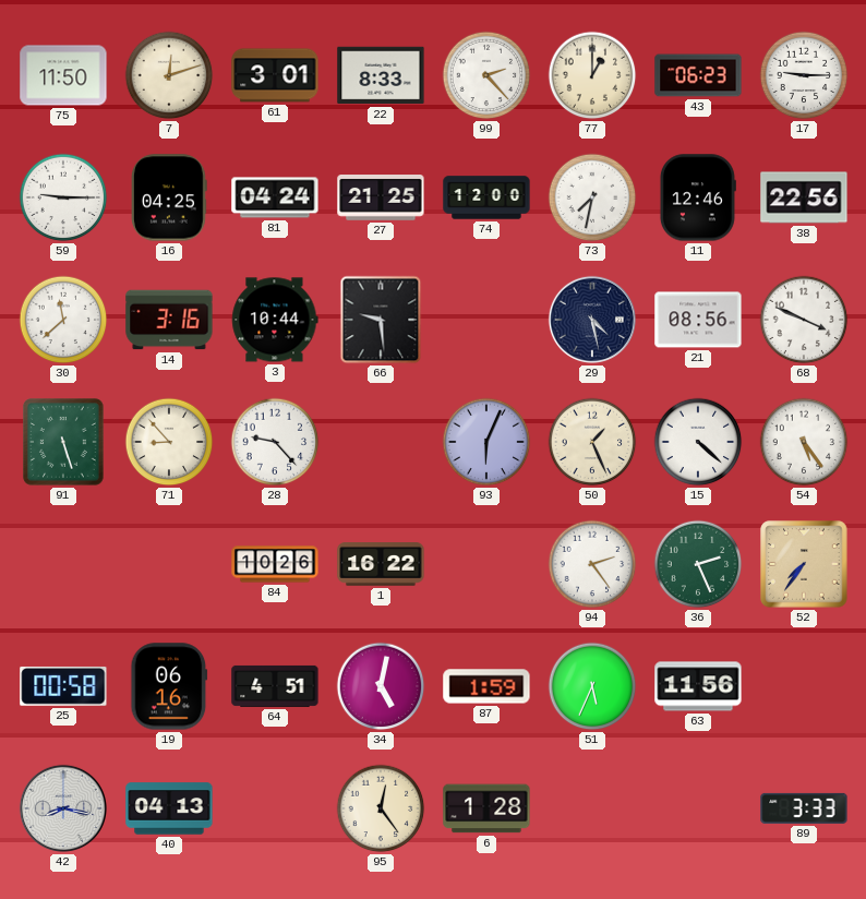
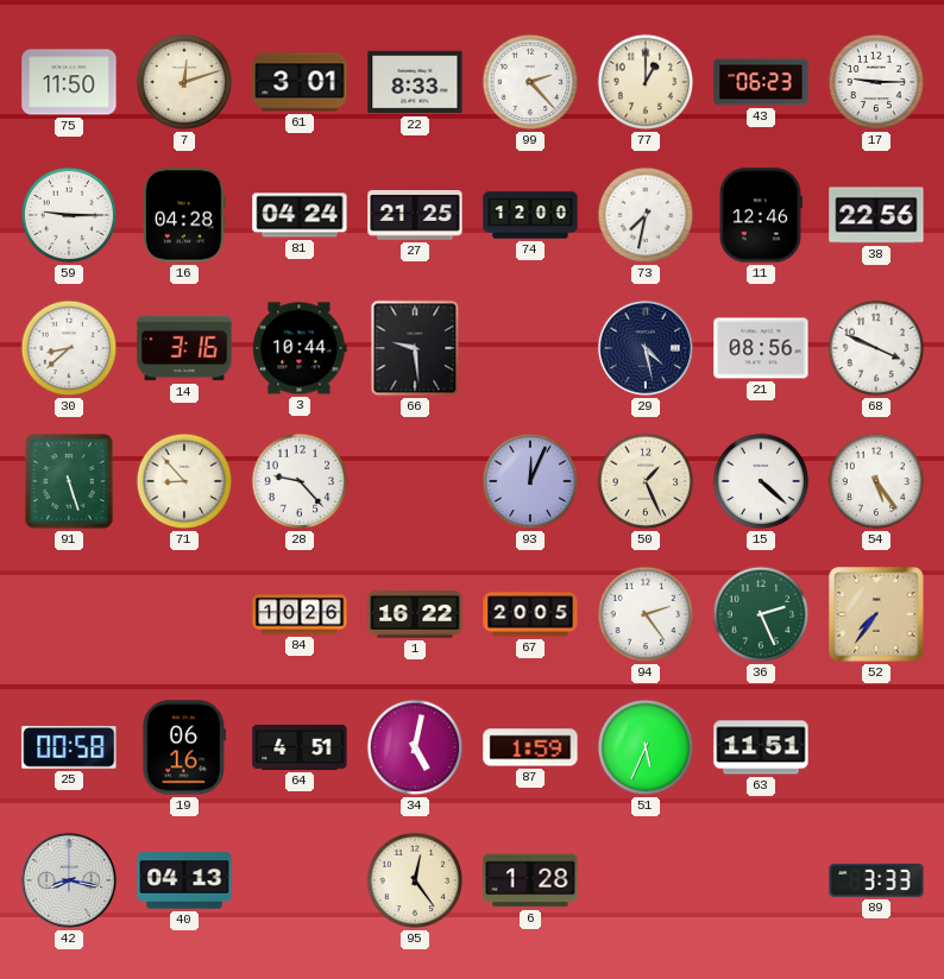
16: 04:25 -> 04:28 (184, 215)
30: 11:38 -> 8:38 (69, 348)
93: 6:04 -> 12:04 (530, 481)
67: none -> 20:05 (530, 614)
63: 11:56 -> 11:51 (761, 747)
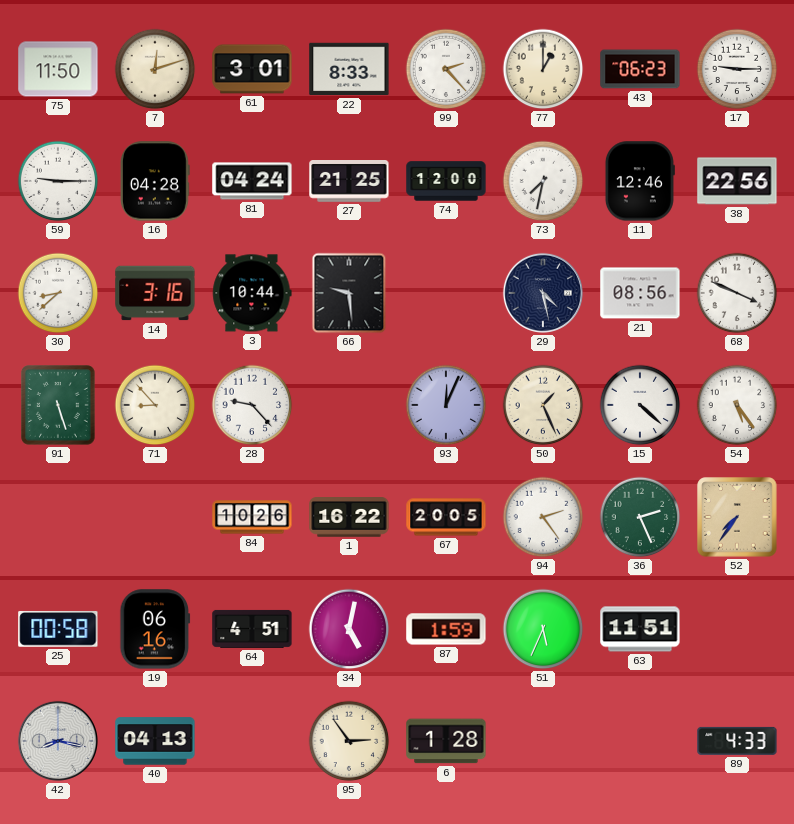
95: 12:24 -> 2:54 (349, 741)
89: 3:33 -> 4:33 (737, 741)
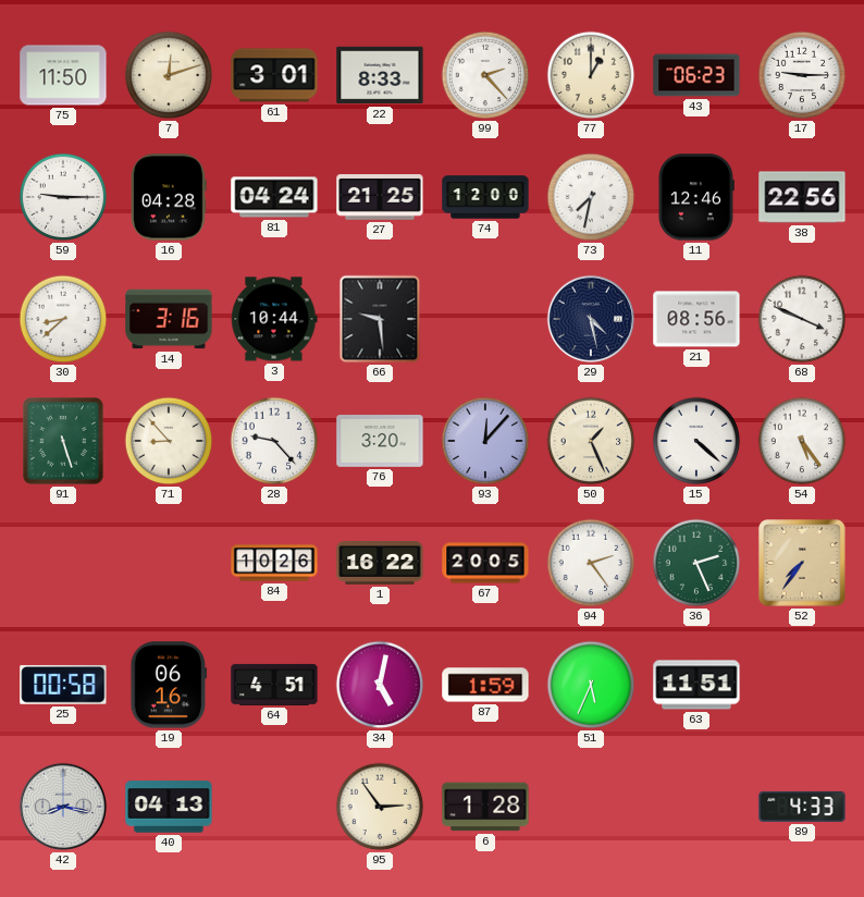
76: none -> 3:20 (380, 442)
93: 12:04 -> 12:07 (485, 441)
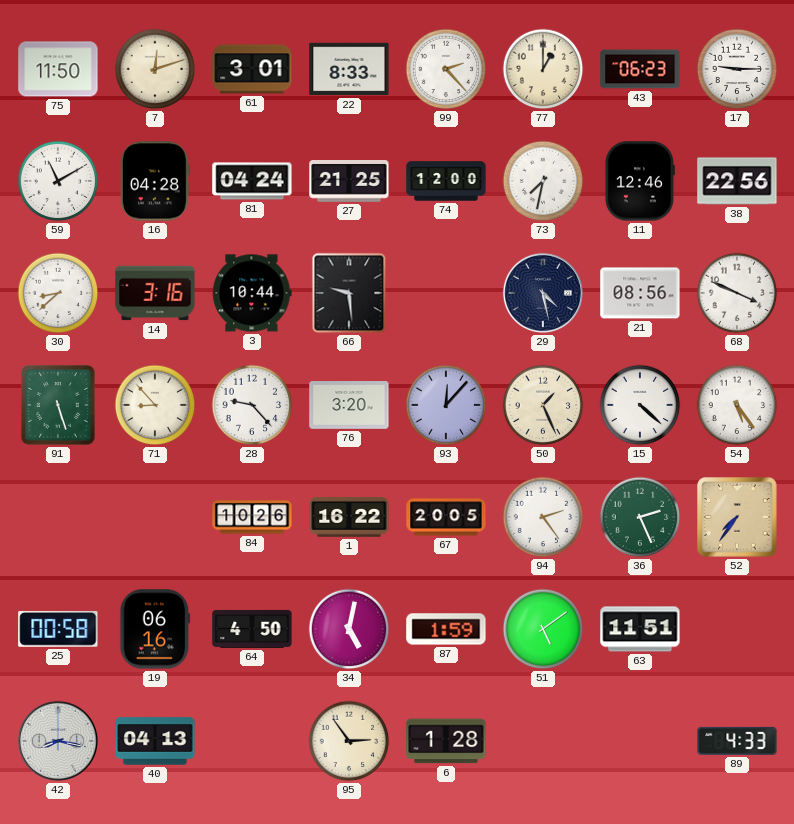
59: 9:15 -> 11:10 (58, 181)
64: 4:51 -> 4:50 (252, 629)
51: 5:34 -> 5:09 (543, 629)
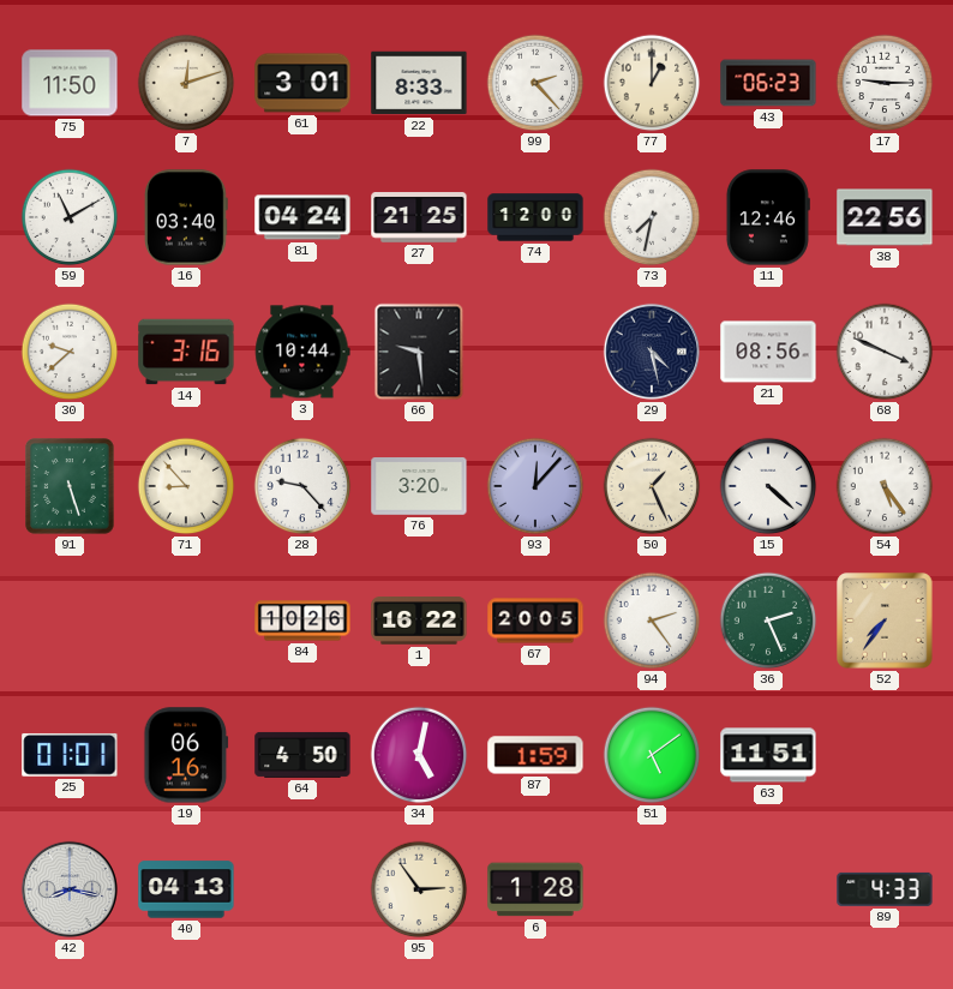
16: 04:28 -> 03:40 (186, 217)
30: 8:38 -> 9:38 (70, 352)
25: 00:58 -> 01:01 (70, 755)
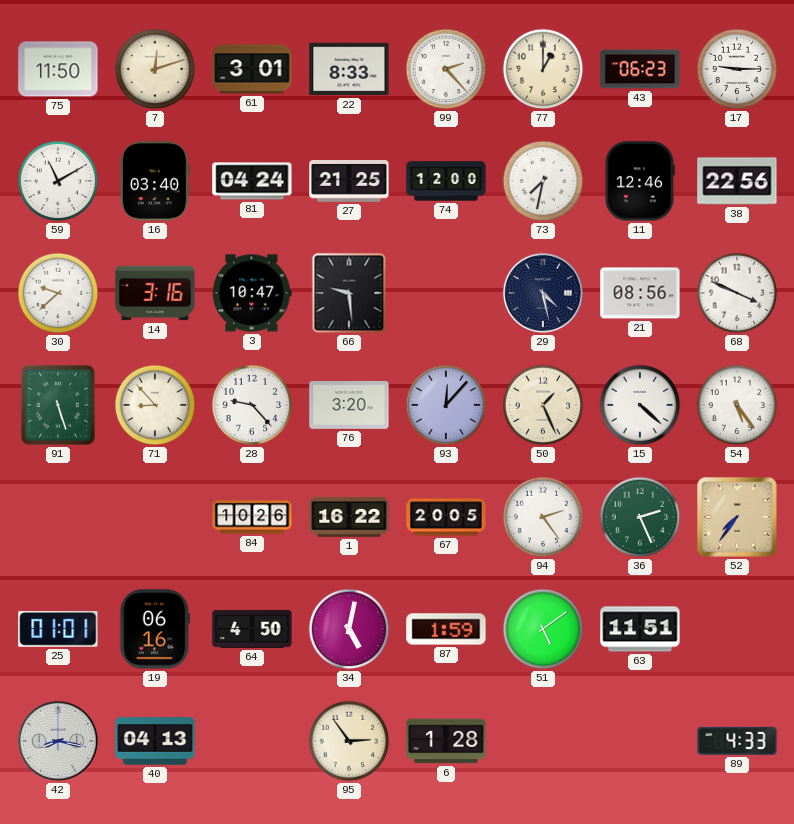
3: 10:44 -> 10:47 (252, 293)
